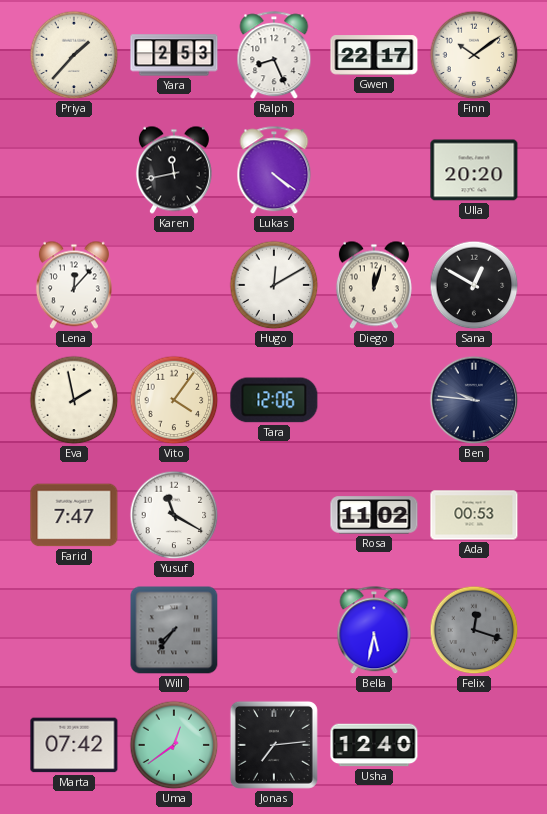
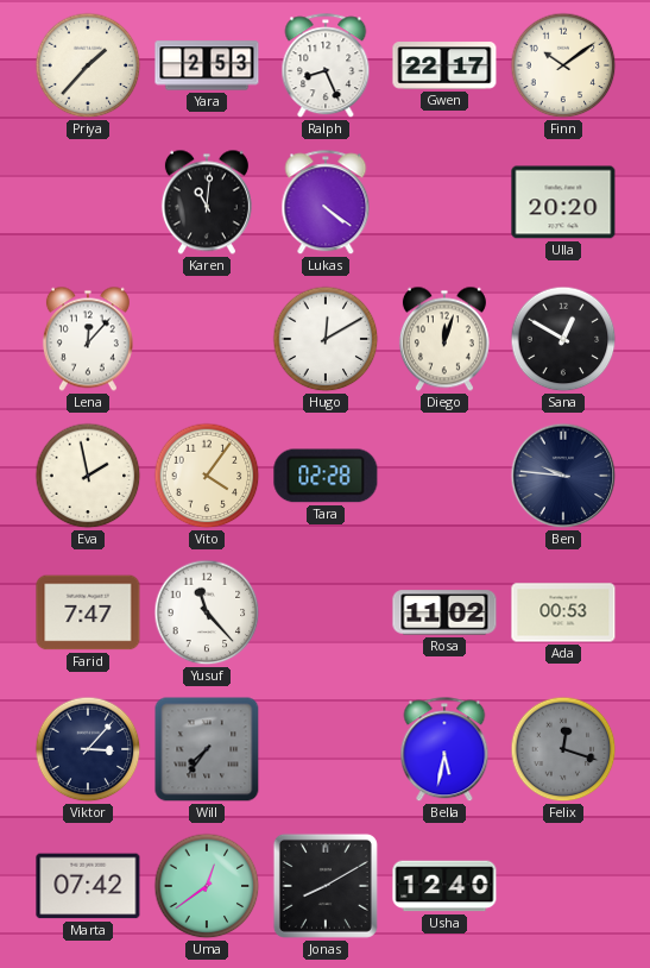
Karen: 11:43 -> 11:01 (207, 202)
Tara: 12:06 -> 02:28 (326, 476)
Yusuf: 11:20 -> 11:23 (207, 612)
Viktor: none -> 3:07 (88, 749)
Jonas: 7:14 -> 8:10 (326, 886)
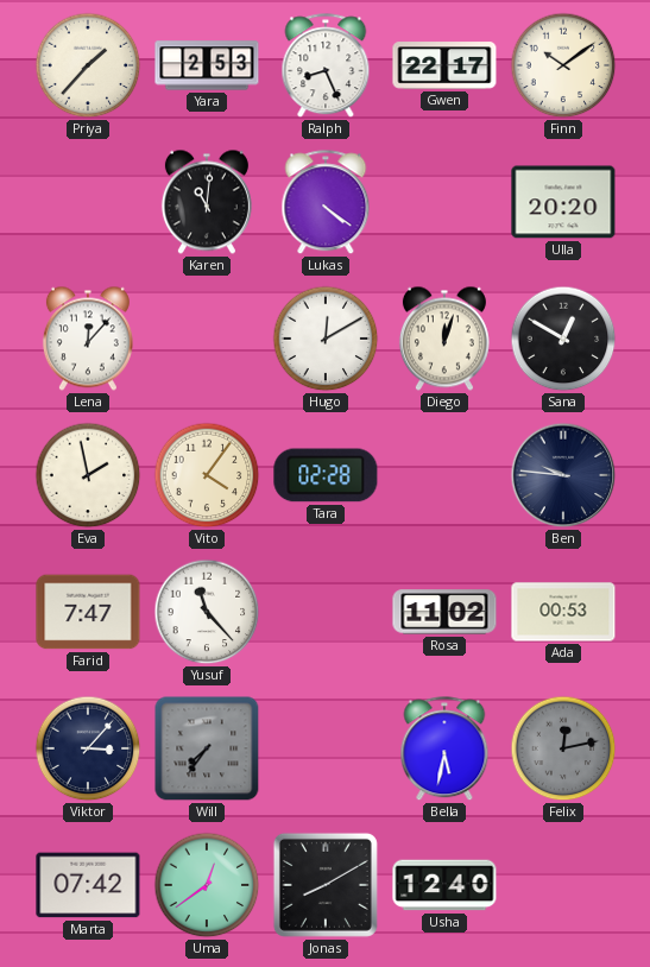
Felix: 12:18 -> 12:13 (563, 748)
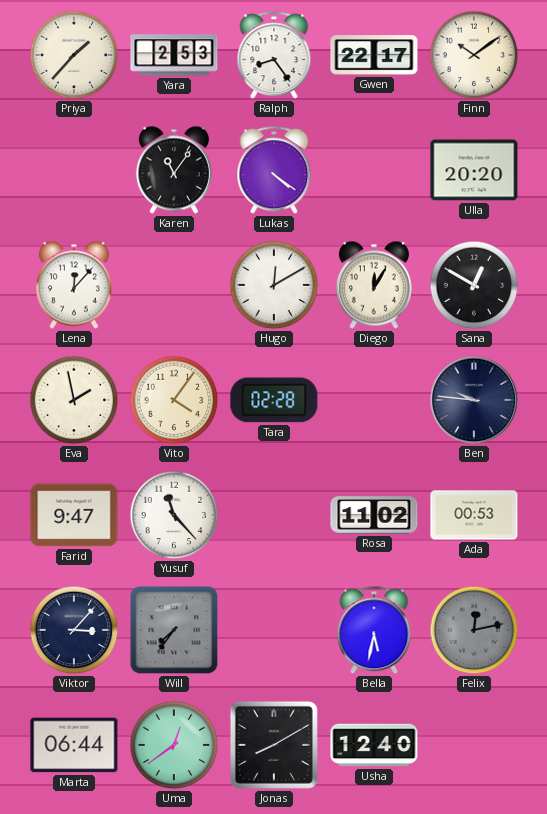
Ralph: 8:26 -> 8:24 (274, 56)
Karen: 11:01 -> 11:06 (174, 170)
Diego: 12:03 -> 12:05 (374, 285)
Farid: 7:47 -> 9:47 (74, 515)
Marta: 07:42 -> 06:44 (74, 745)
